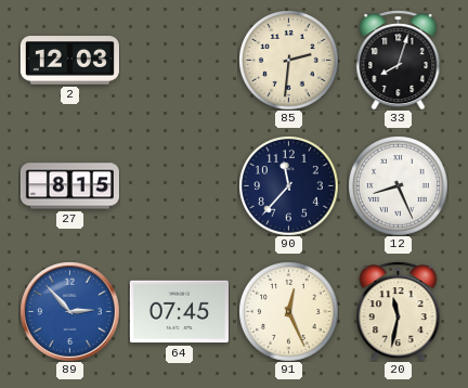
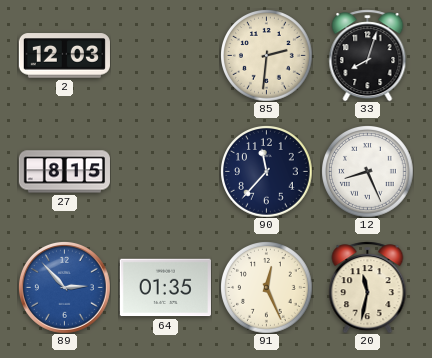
64: 07:45 -> 01:35 (165, 288)
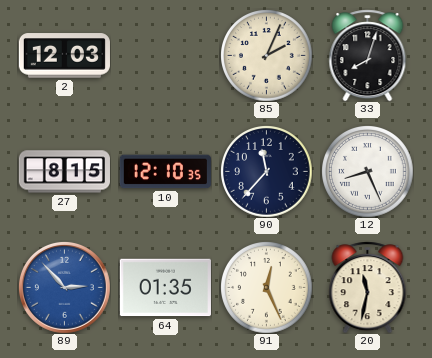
85: 2:31 -> 2:04 (267, 56)
10: none -> 12:10 (165, 172)
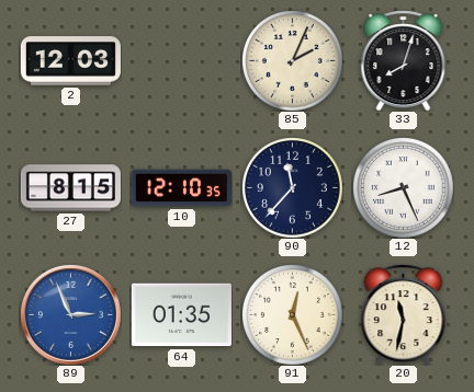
89: 2:53 -> 2:56 (70, 314)
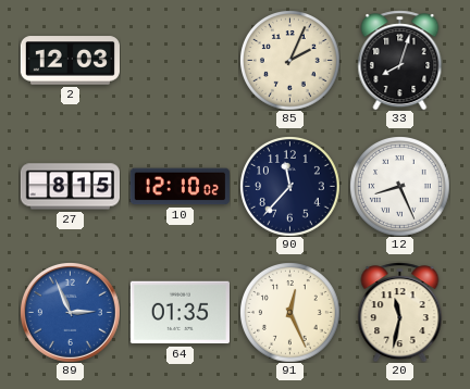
10: 12:10:35 -> 12:10:02 (180, 187)
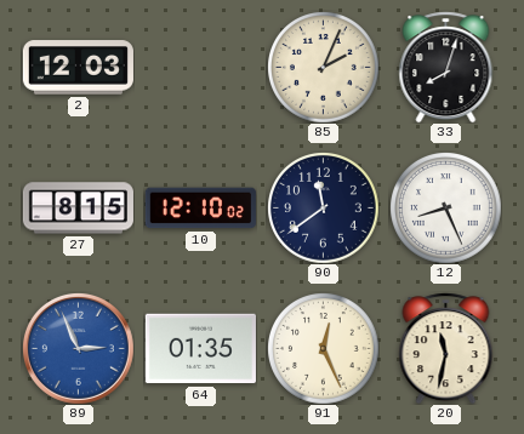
90: 11:37 -> 11:39 (324, 209)
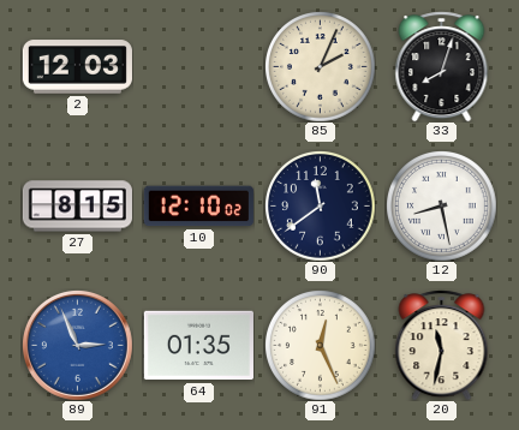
12: 8:26 -> 8:28 (442, 207)
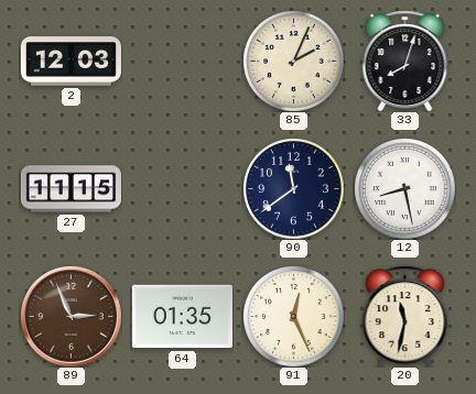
27: 8:15 -> 11:15 (71, 189)
10: 12:10 -> none (198, 207)
89 dial: blue -> brown (71, 316)
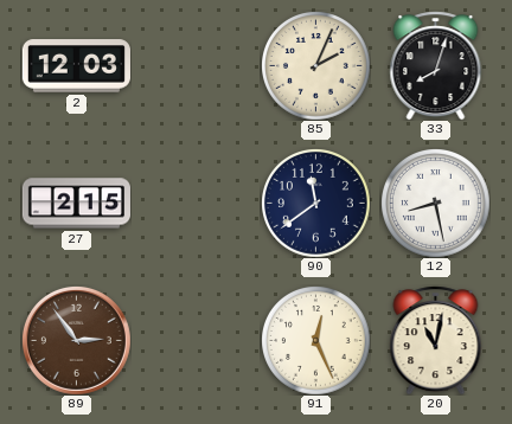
27: 11:15 -> 2:15 (76, 204)
89: 2:56 -> 2:54 (76, 340)
64: 01:35 -> none (182, 317)
20: 11:32 -> 11:02 (436, 340)
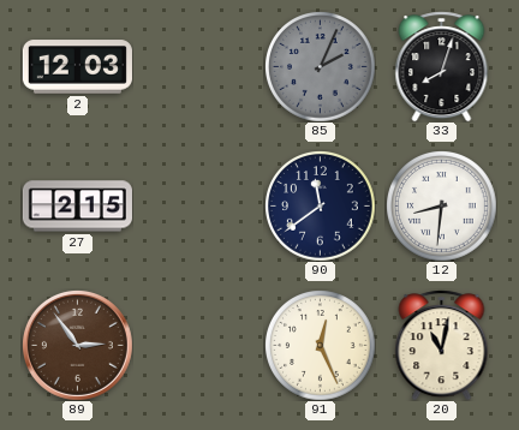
85 dial: cream -> grey (321, 67)
12: 8:28 -> 8:31 (442, 207)
